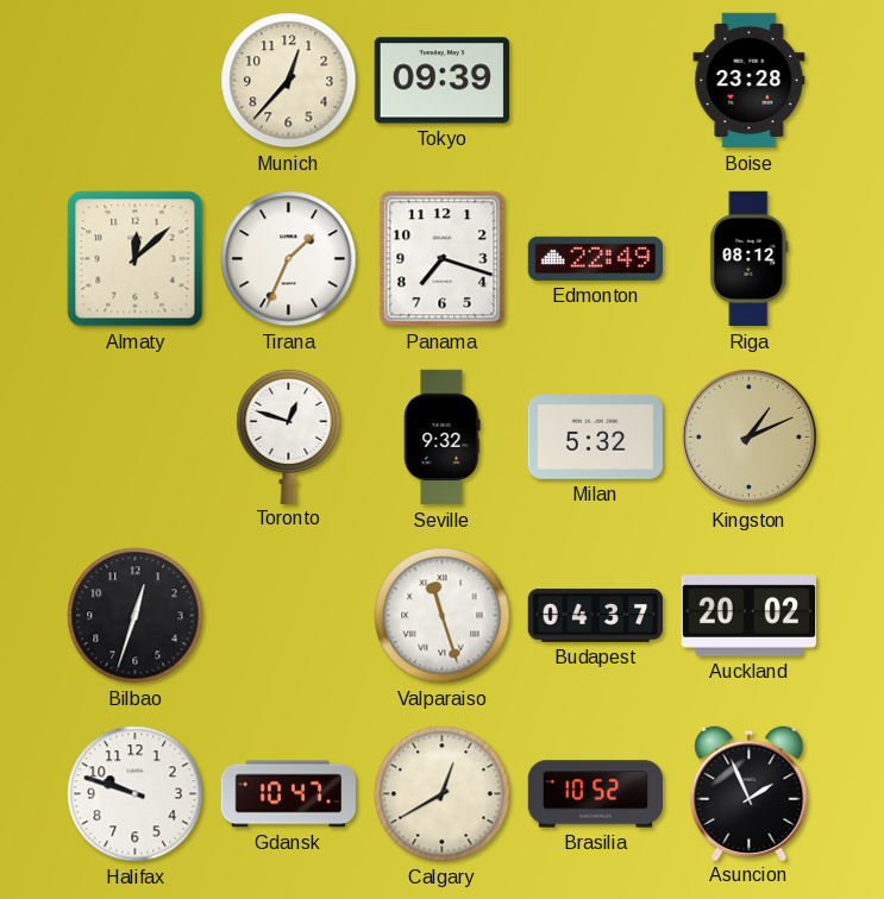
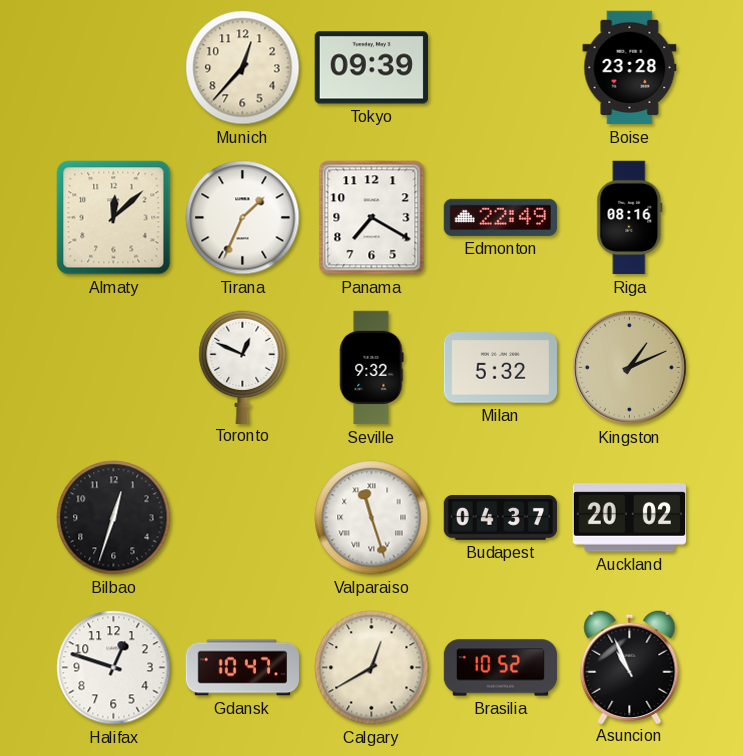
Panama: 7:18 -> 7:20 (372, 218)
Riga: 08:12 -> 08:16 (630, 218)
Toronto: 12:48 -> 12:49 (243, 367)
Halifax: 9:48 -> 12:48 (114, 668)
Asuncion: 1:56 -> 10:56 (630, 666)
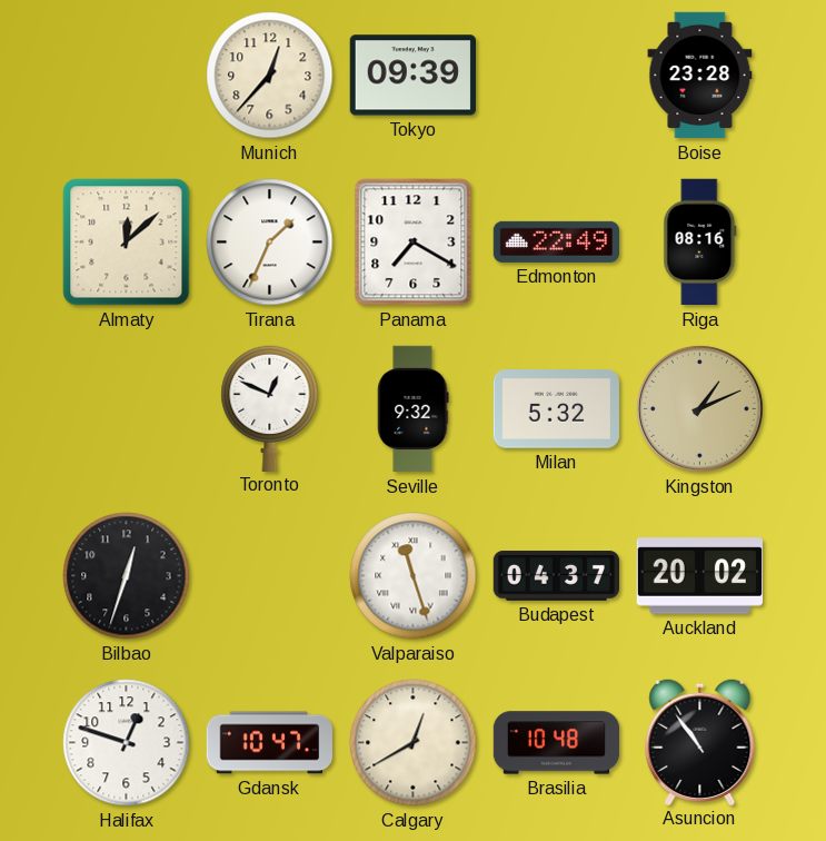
Brasilia: 10:52 -> 10:48 (557, 743)
Asuncion: 10:56 -> 10:54 (700, 741)
